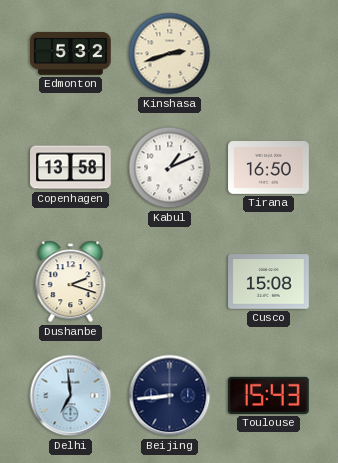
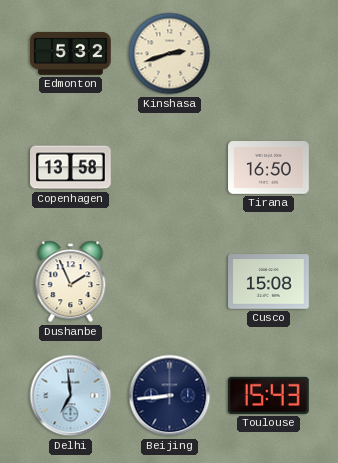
Kabul: 1:11 -> none (170, 168)
Dushanbe: 2:18 -> 1:56 (71, 282)
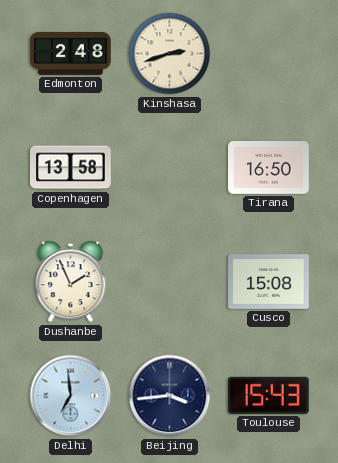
Edmonton: 5:32 -> 2:48 (71, 53)
Beijing: 8:44 -> 3:44 (170, 396)
